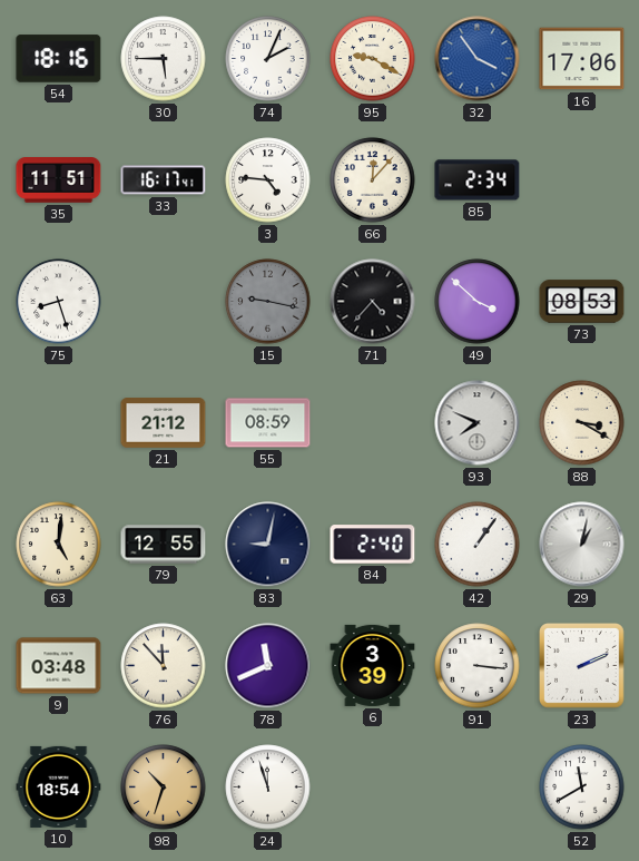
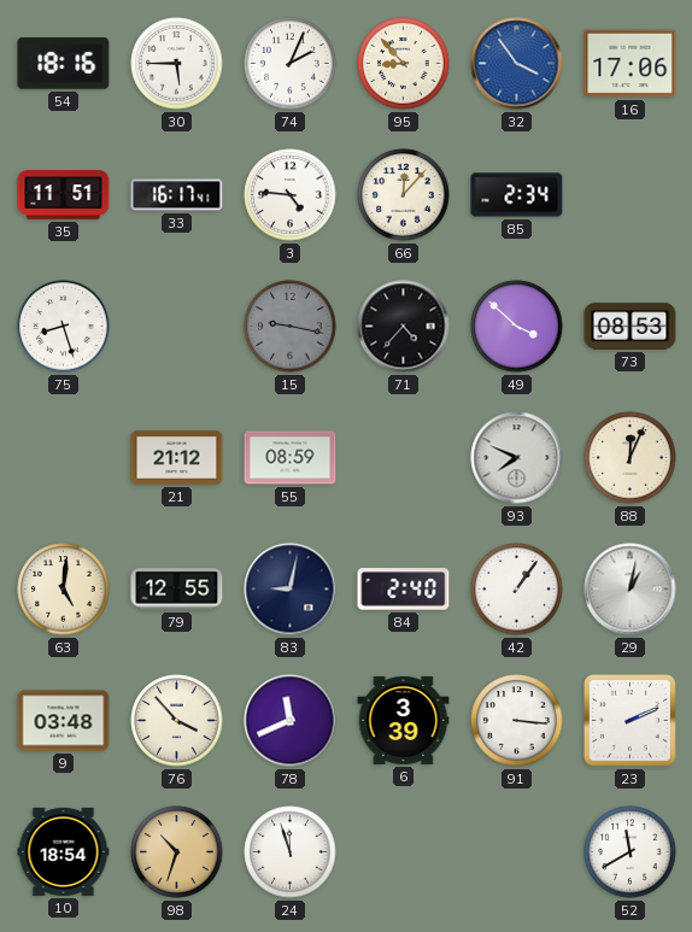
95: 9:20 -> 8:53 (404, 64)
88: 3:20 -> 12:04 (631, 458)
76: 11:53 -> 3:53 (177, 721)
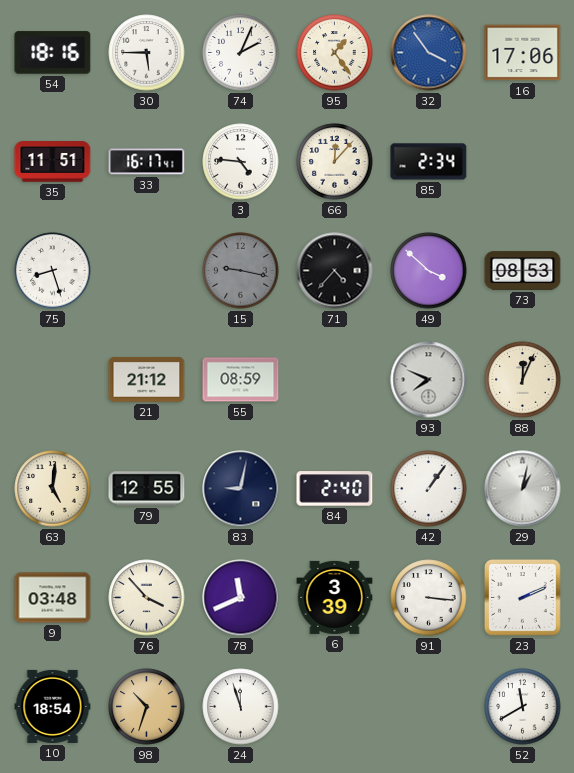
95: 8:53 -> 1:24 (335, 53)
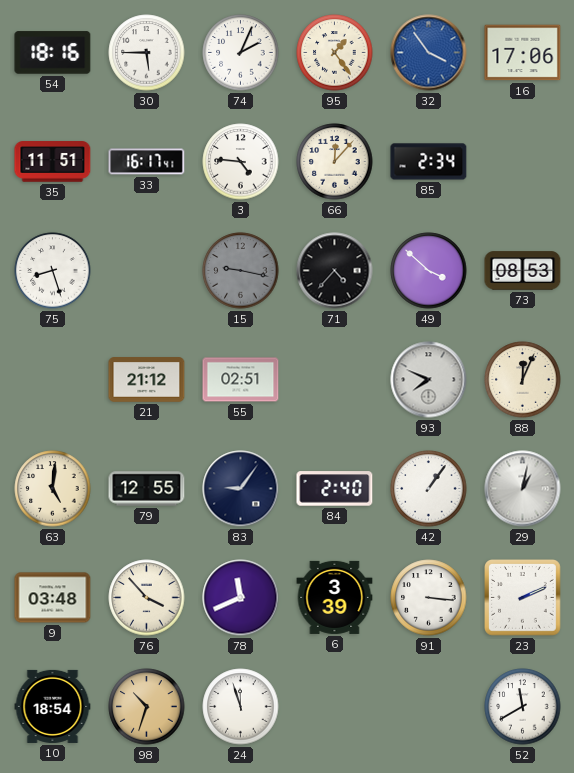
55: 08:59 -> 02:51 (241, 380)
83: 9:02 -> 9:06 (241, 489)
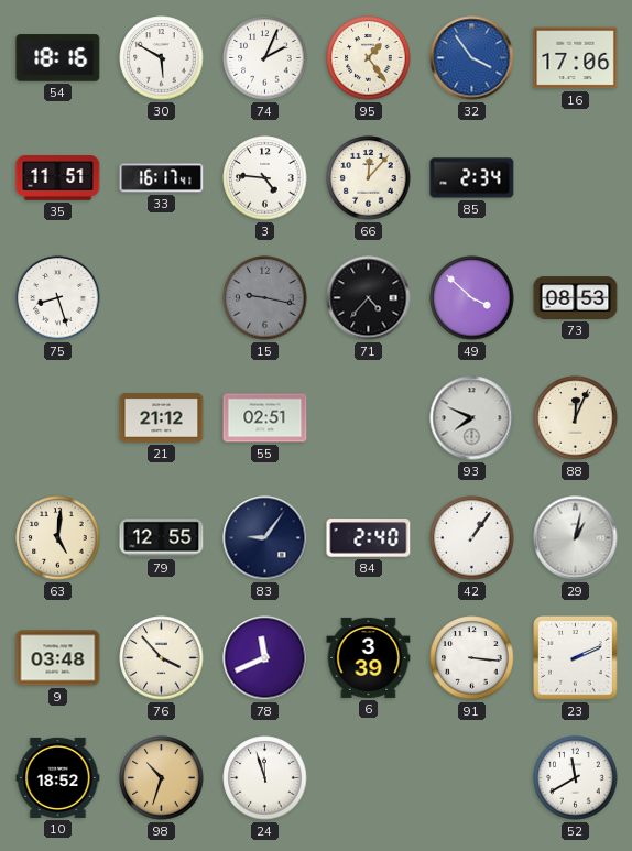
30: 5:45 -> 5:50 (162, 58)
10: 18:54 -> 18:52 (58, 777)
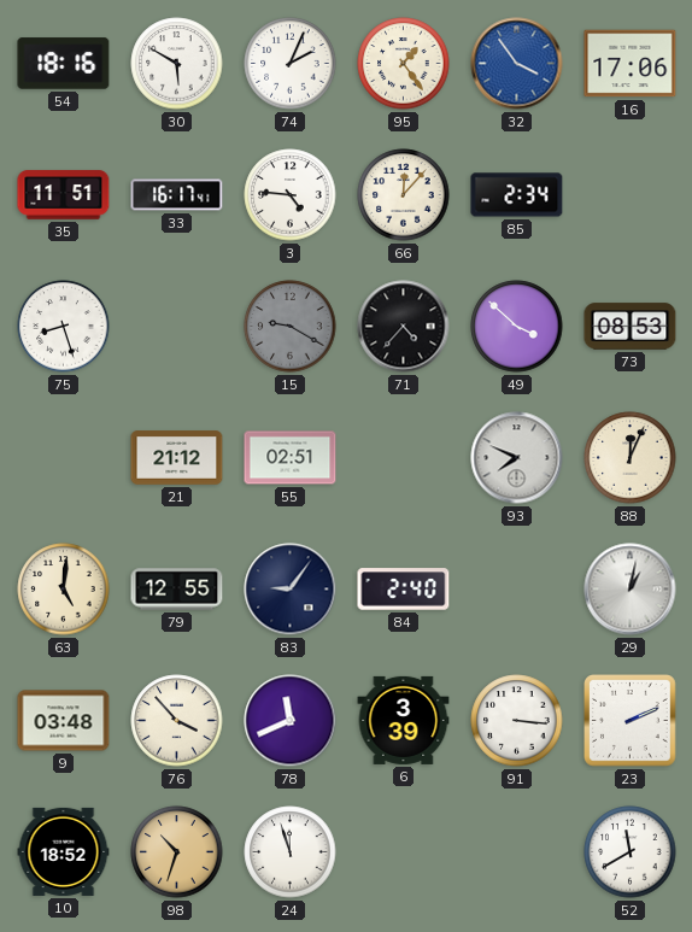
15: 9:17 -> 9:20 (291, 327)
42: 1:06 -> none (472, 538)
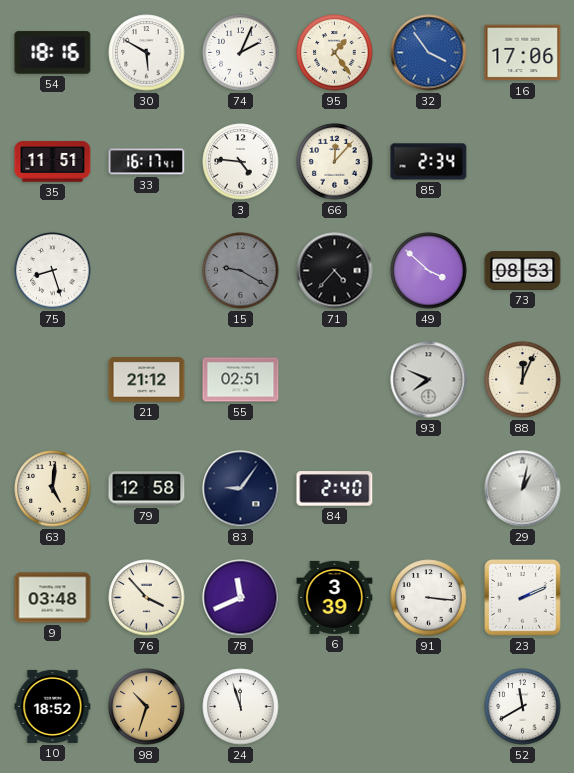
79: 12:55 -> 12:58 (147, 489)
